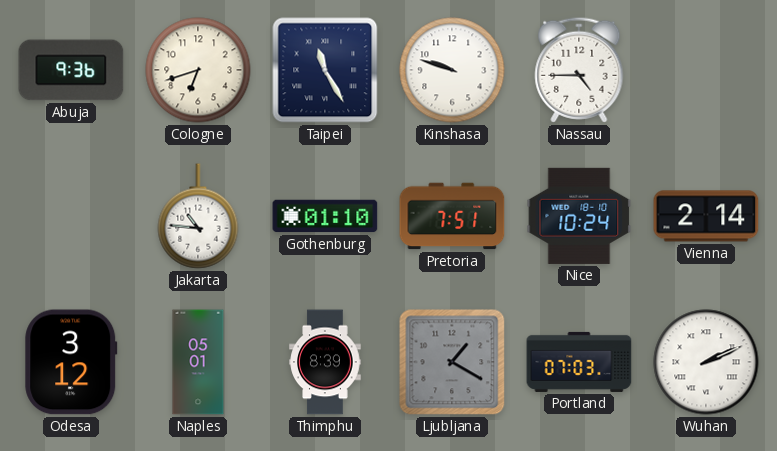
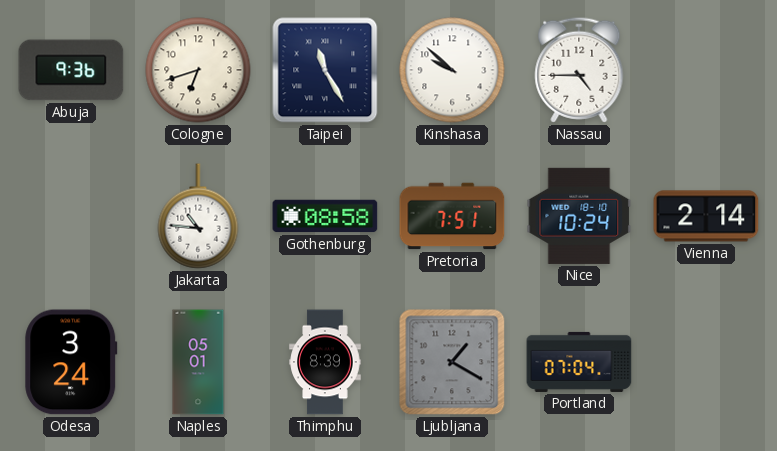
Kinshasa: 9:48 -> 9:52 (452, 70)
Gothenburg: 01:10 -> 08:58 (325, 216)
Odesa: 3:12 -> 3:24 (71, 362)
Portland: 07:03 -> 07:04 (579, 362)
Wuhan: 2:11 -> none (706, 362)
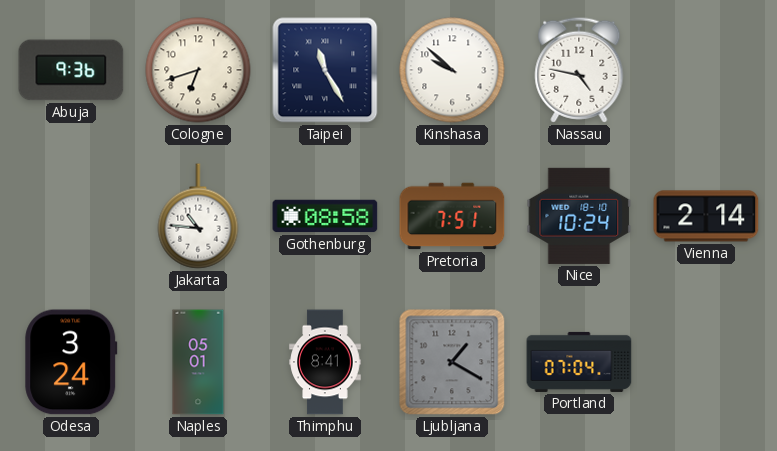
Nassau: 4:45 -> 4:47 (579, 70)
Thimphu: 8:39 -> 8:41 (325, 362)
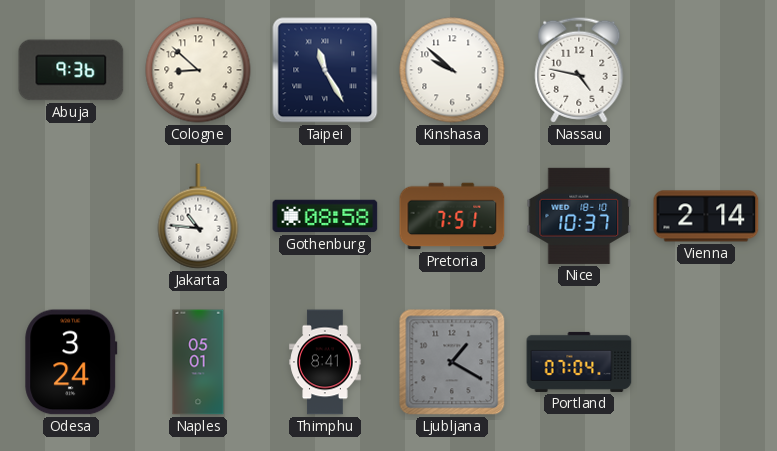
Cologne: 6:42 -> 8:52 (198, 70)
Nice: 10:24 -> 10:37 (579, 216)
